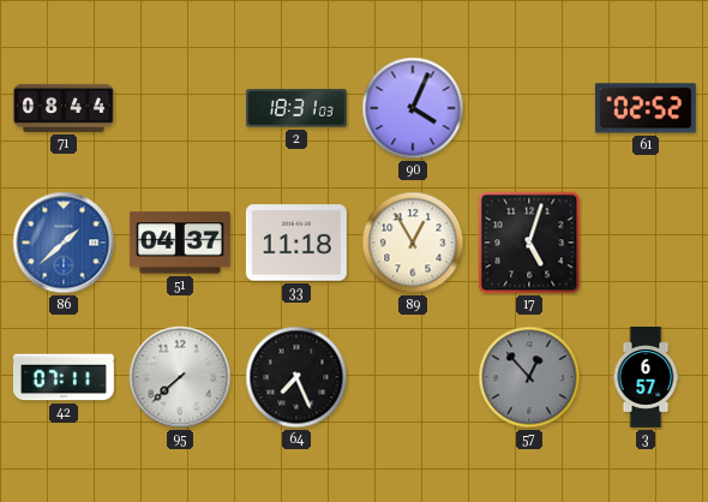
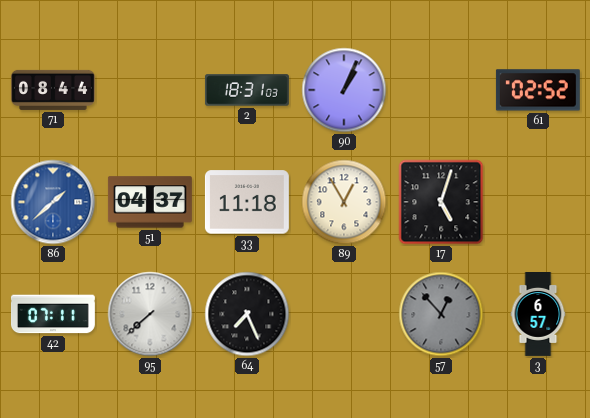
90: 4:04 -> 1:04 (344, 90)
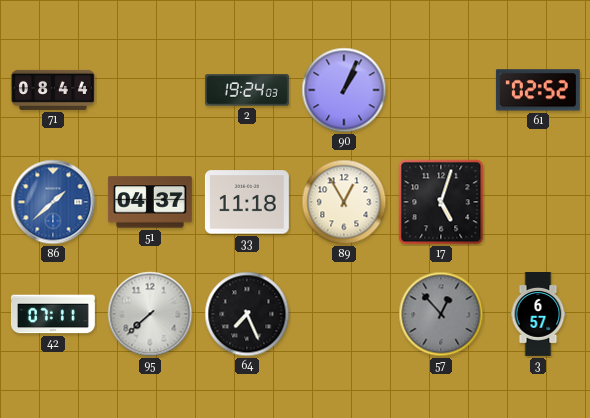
2: 18:31 -> 19:24 (247, 90)
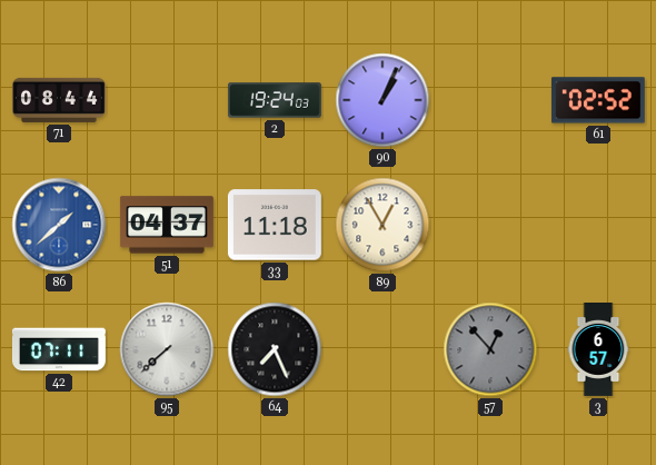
17: 5:03 -> none (441, 202)
